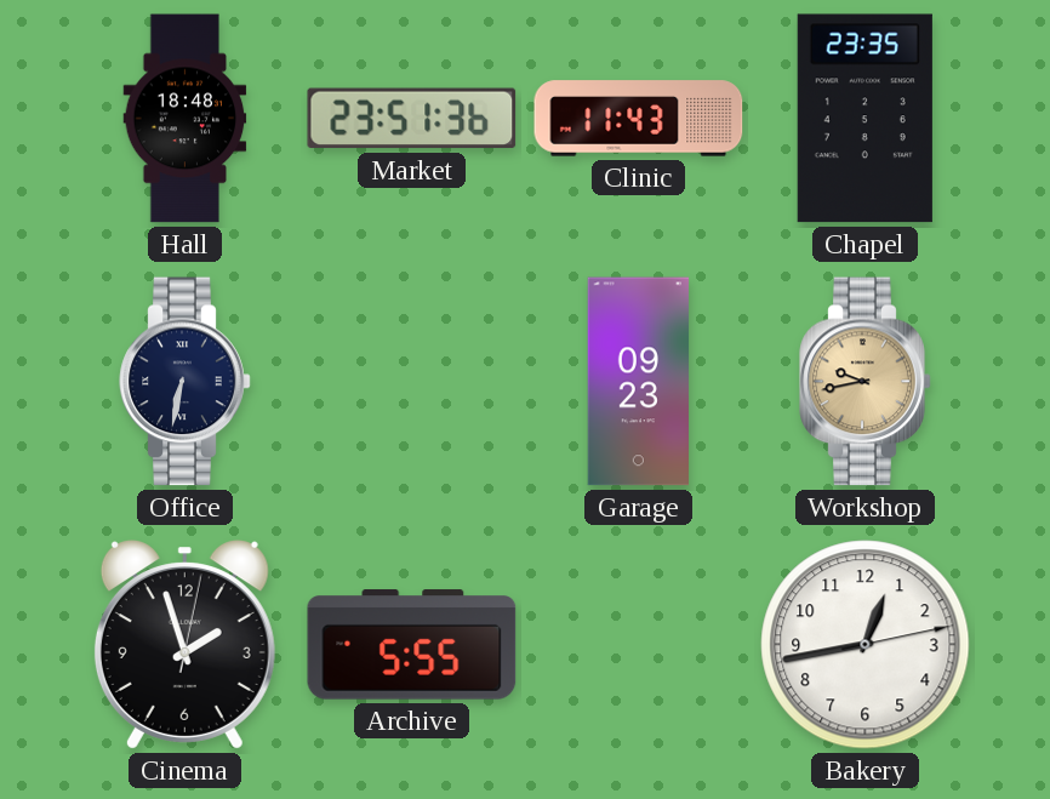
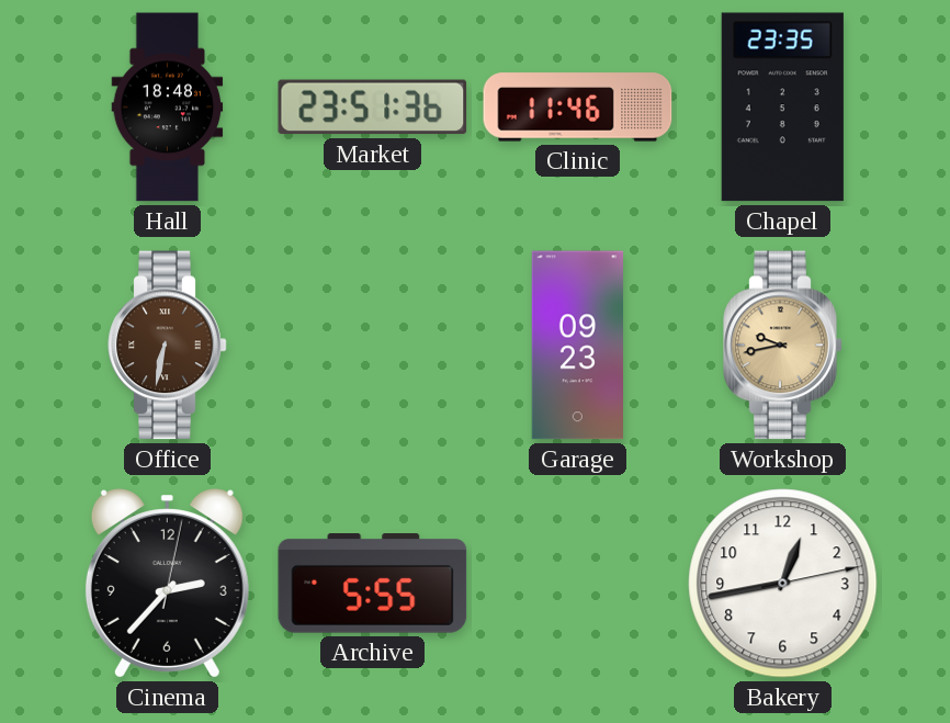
Clinic: 11:43 -> 11:46 (578, 108)
Office dial: navy -> brown (168, 346)
Cinema: 1:57 -> 2:37 (167, 584)
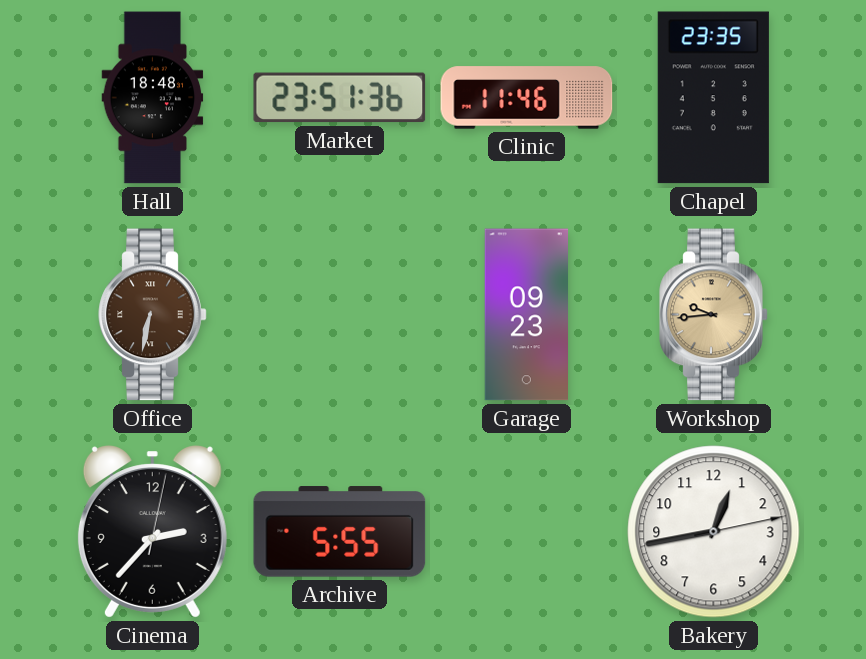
Workshop: 9:43 -> 9:44 (714, 315)
